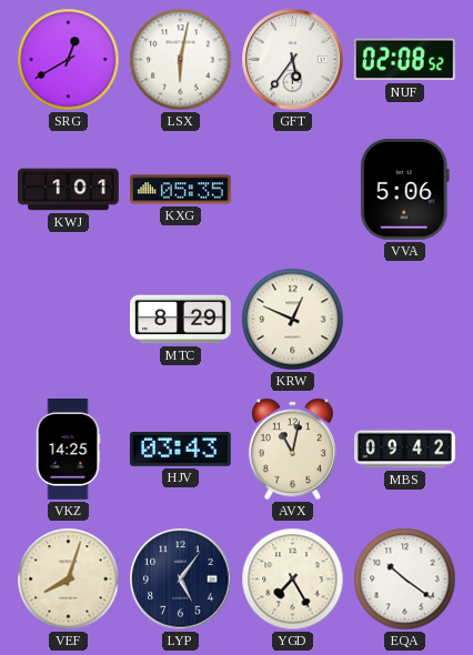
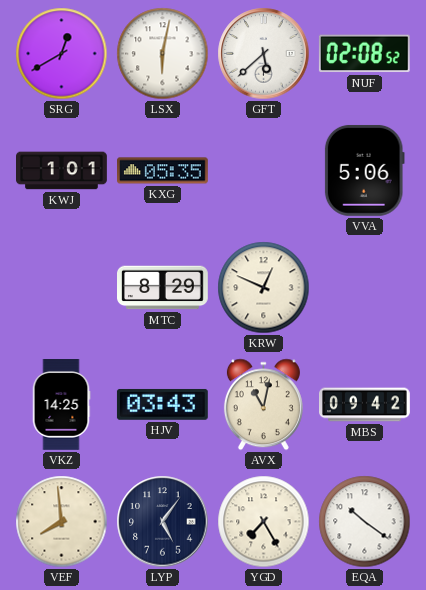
GFT: 5:36 -> 5:38 (264, 54)
VEF: 8:03 -> 7:59 (62, 522)
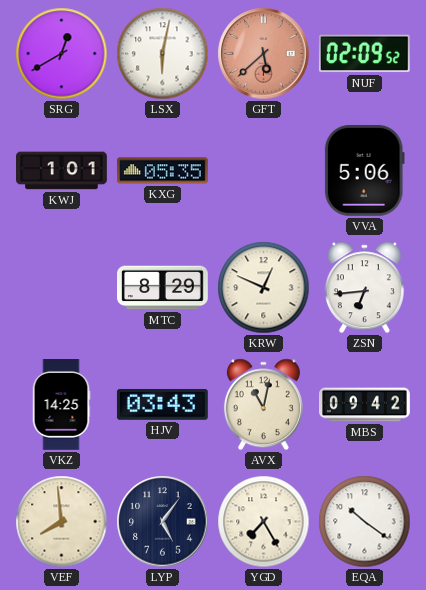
GFT dial: white -> salmon (264, 54)
NUF: 02:08 -> 02:09 (364, 54)
ZSN: none -> 6:44 (364, 288)
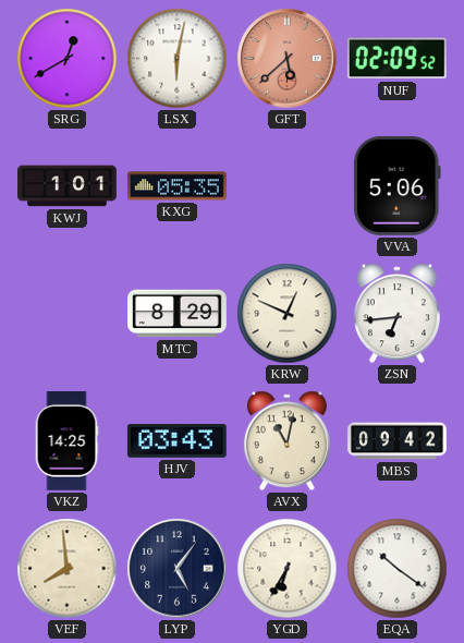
YGD: 7:25 -> 6:35 (288, 569)
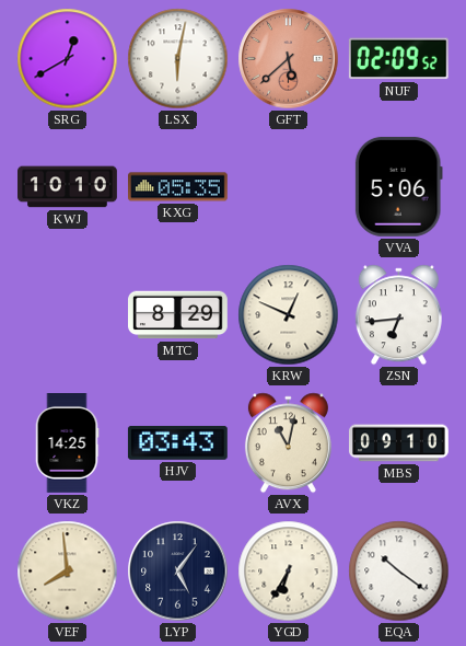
KWJ: 1:01 -> 10:10 (68, 187)
MBS: 09:42 -> 09:10 (399, 443)
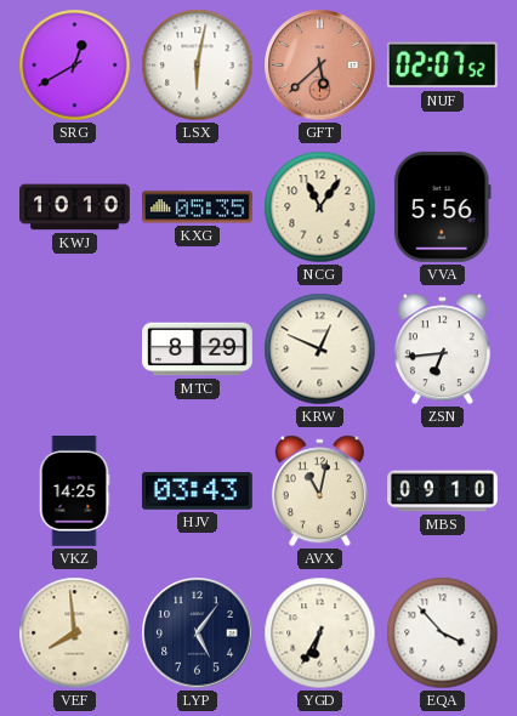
NUF: 02:09 -> 02:07 (442, 66)
NCG: none -> 11:06 (320, 208)
VVA: 5:06 -> 5:56 (442, 206)
EQA: 10:21 -> 3:53 (443, 633)
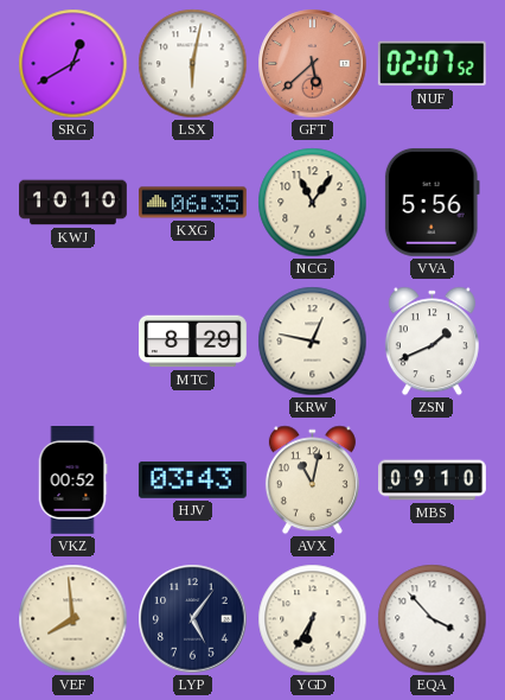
KXG: 05:35 -> 06:35 (193, 203)
KRW: 12:49 -> 12:47 (313, 342)
ZSN: 6:44 -> 1:41 (432, 342)
VKZ: 14:25 -> 00:52 (72, 481)
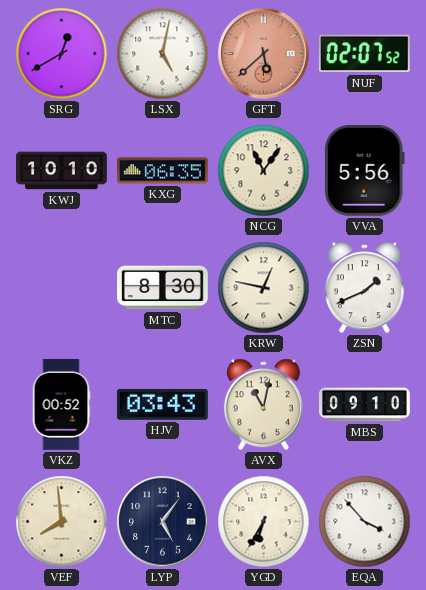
LSX: 6:02 -> 5:02 (163, 54)
MTC: 8:29 -> 8:30 (163, 288)
